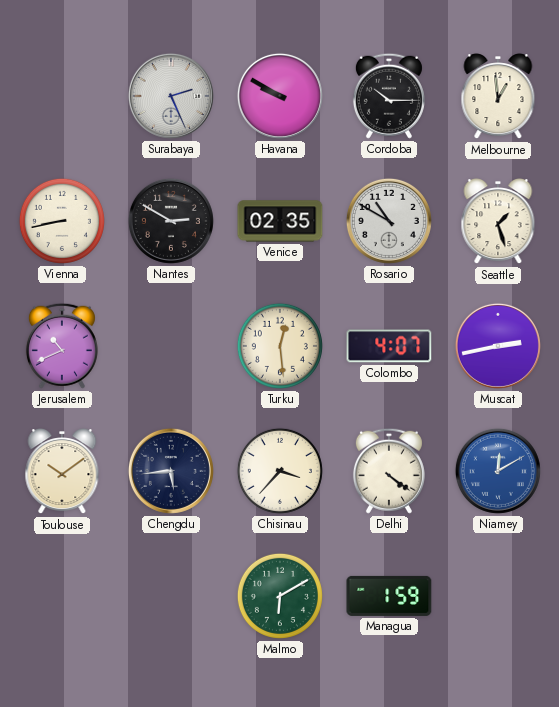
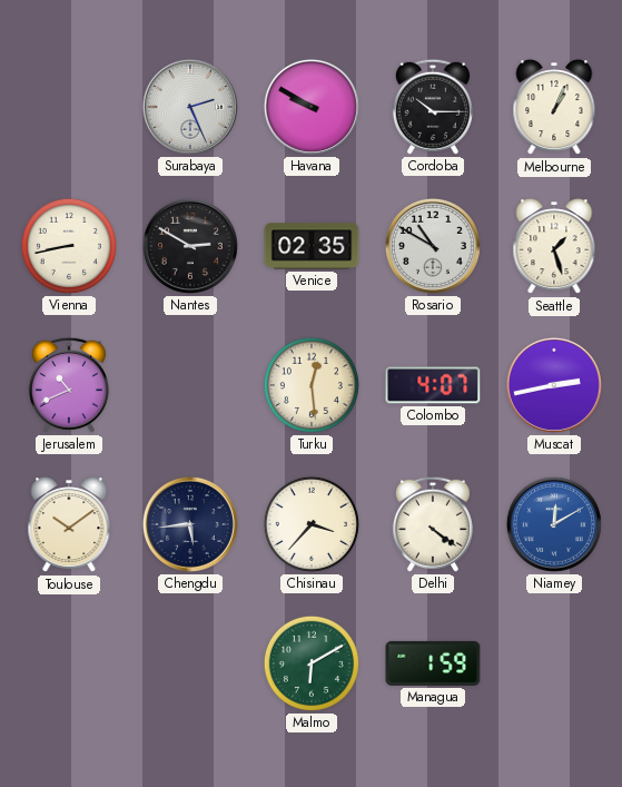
Melbourne: 12:59 -> 1:04 (554, 108)
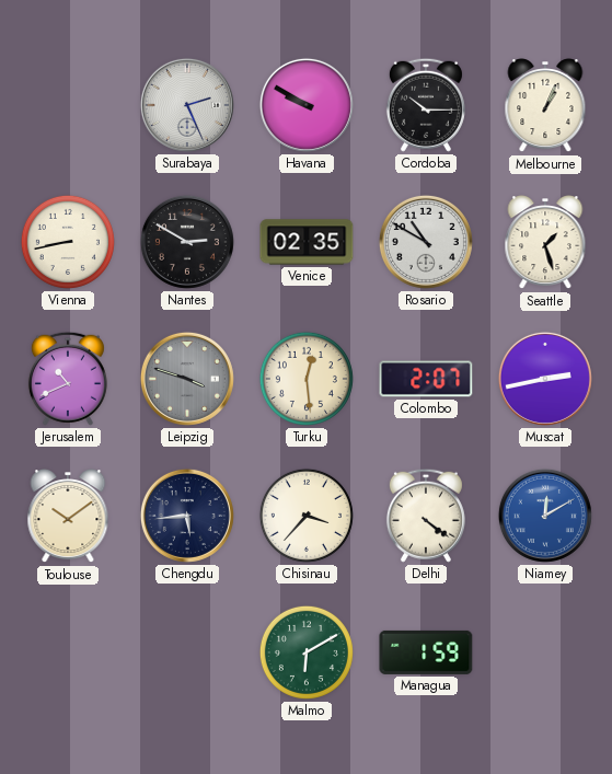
Leipzig: none -> 3:48 (187, 379)
Colombo: 4:07 -> 2:07 (426, 379)
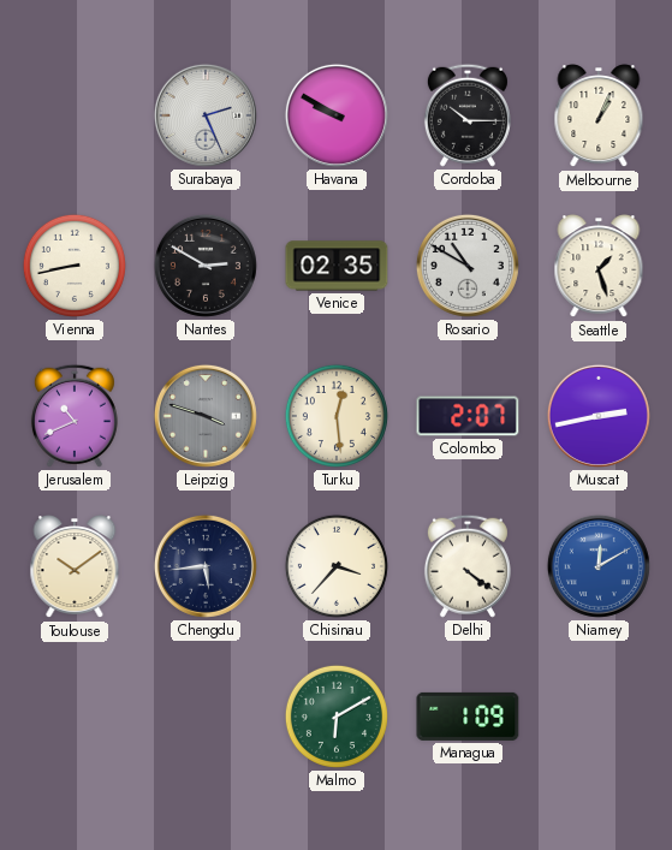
Managua: 1:59 -> 1:09 (468, 717)
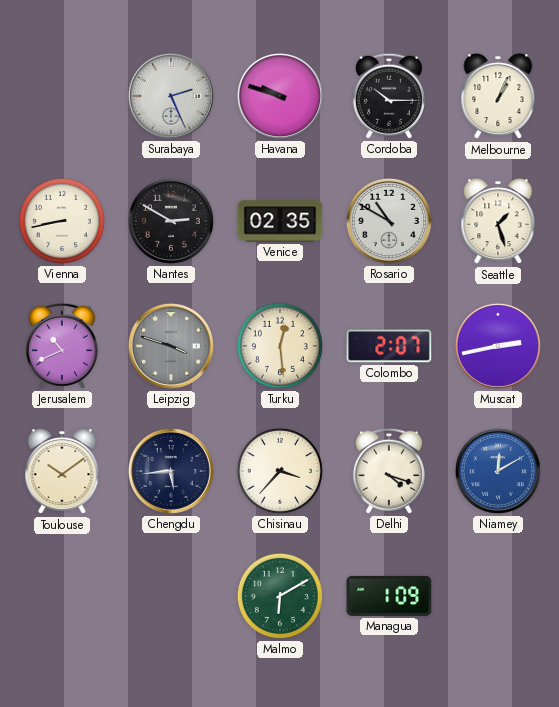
Havana: 9:50 -> 9:48 (280, 96)
Delhi: 4:21 -> 4:18 (389, 471)
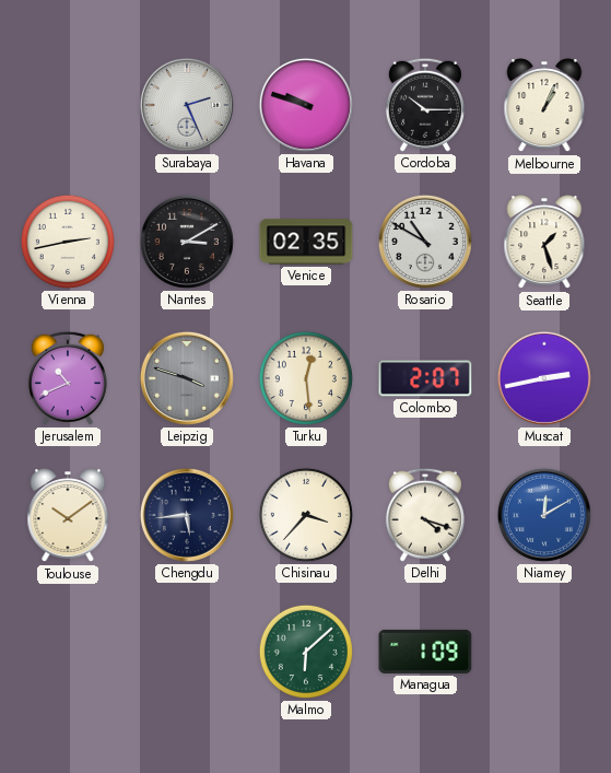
Vienna: 8:43 -> 2:43 (68, 242)
Nantes: 2:50 -> 3:10 (187, 242)
Malmo: 6:10 -> 6:08 (306, 652)
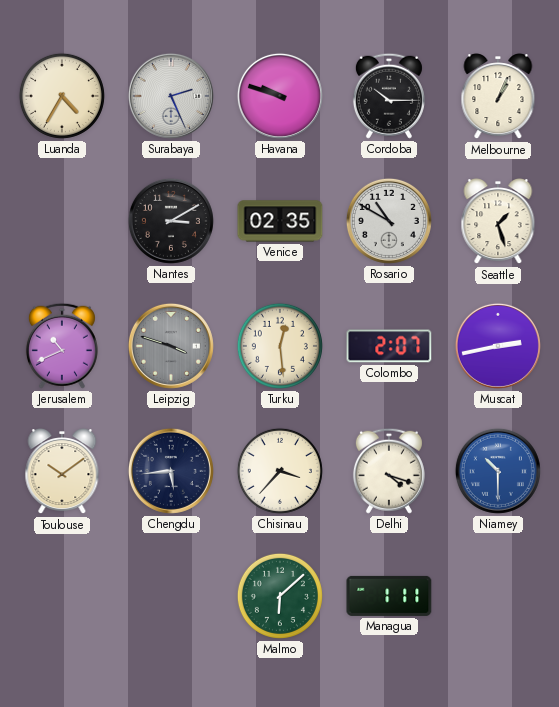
Luanda: none -> 4:35 (62, 96)
Vienna: 2:43 -> none (68, 242)
Niamey: 12:10 -> 10:30 (498, 471)
Managua: 1:09 -> 1:11 (389, 596)
